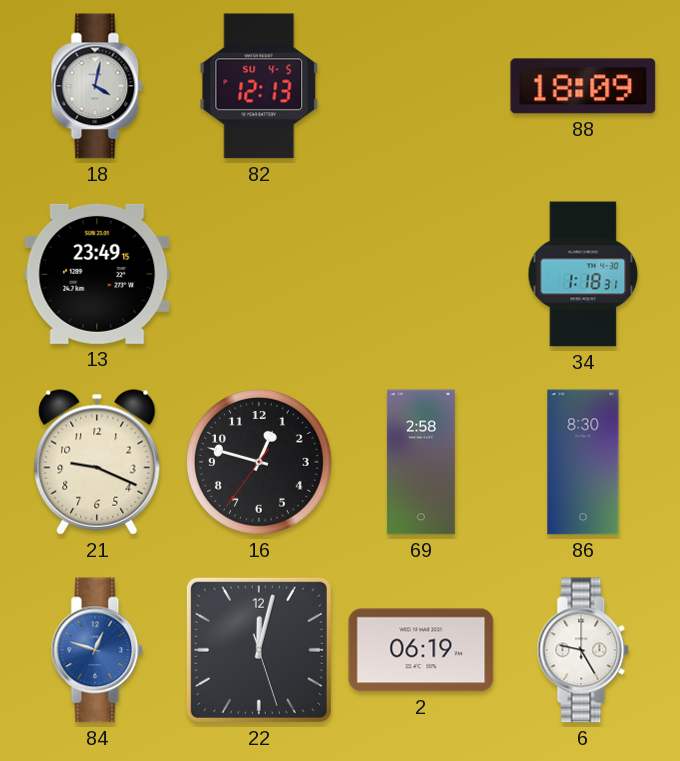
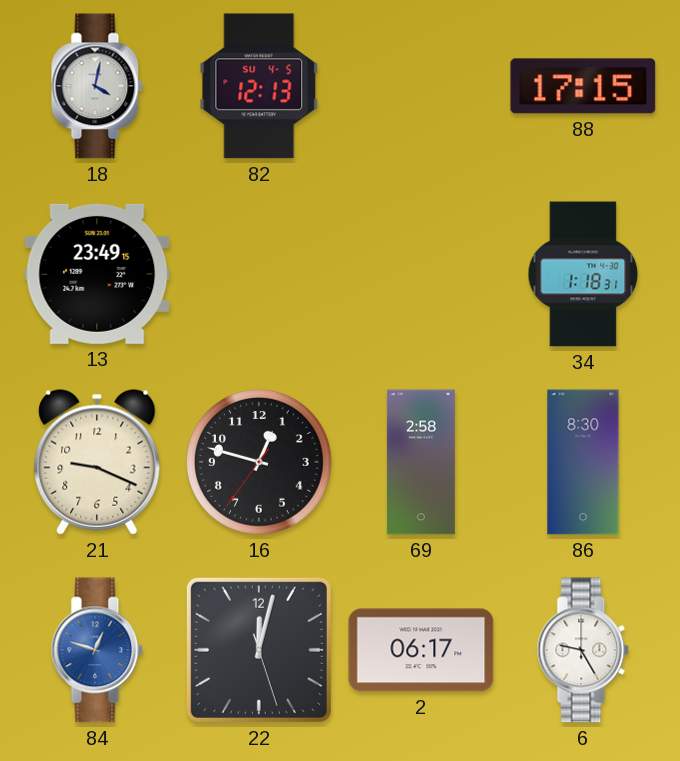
88: 18:09 -> 17:15 (583, 86)
2: 06:19 -> 06:17 (421, 650)
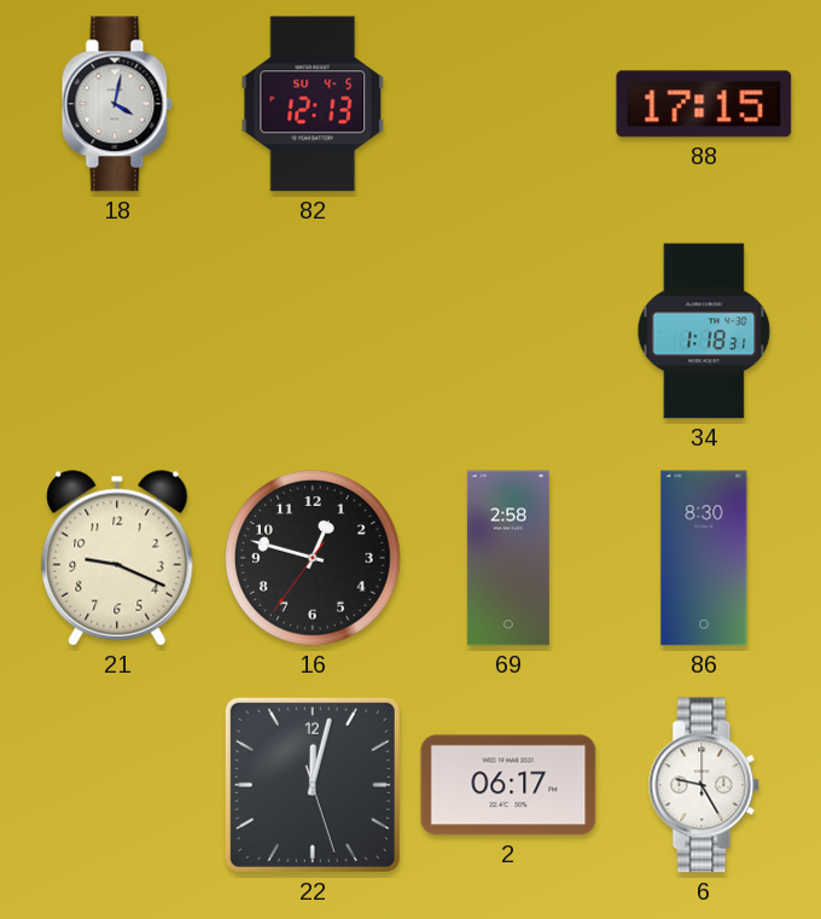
13: 23:49 -> none (97, 274)
84: 12:48 -> none (97, 650)
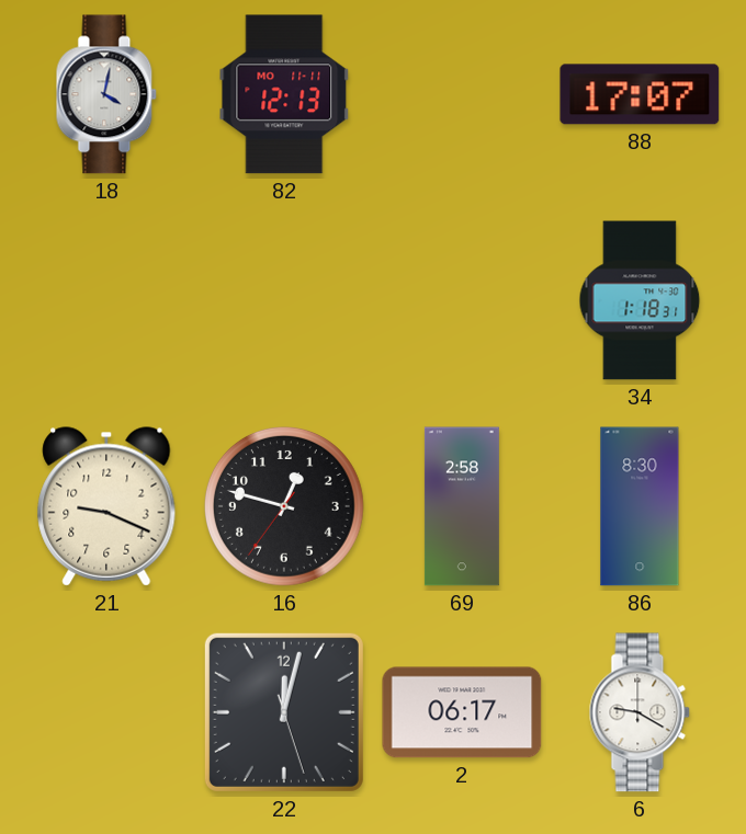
82 date: SU 4-5 -> MO 11-11 (284, 94)
88: 17:15 -> 17:07 (640, 94)
6: 9:25 -> 9:20 (640, 712)
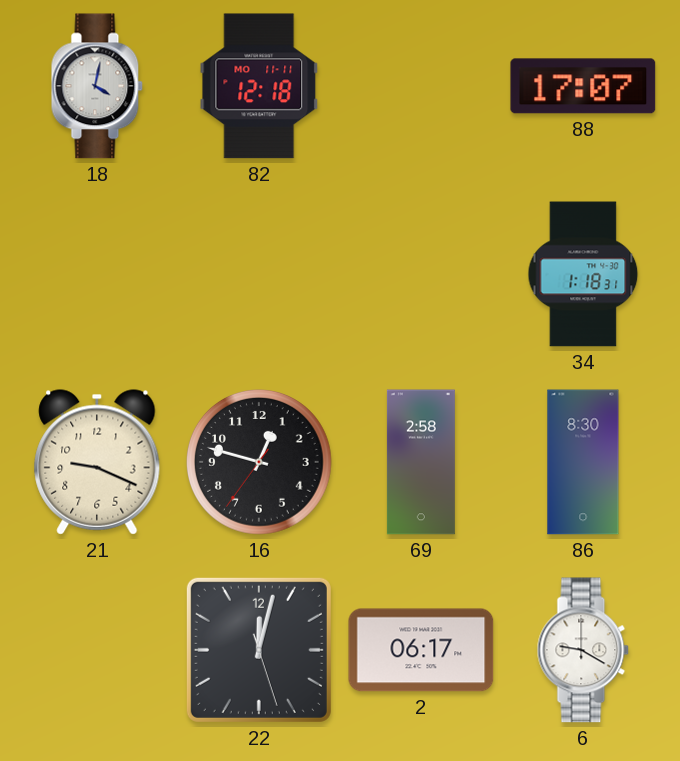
82: 12:13 -> 12:18 (259, 86)
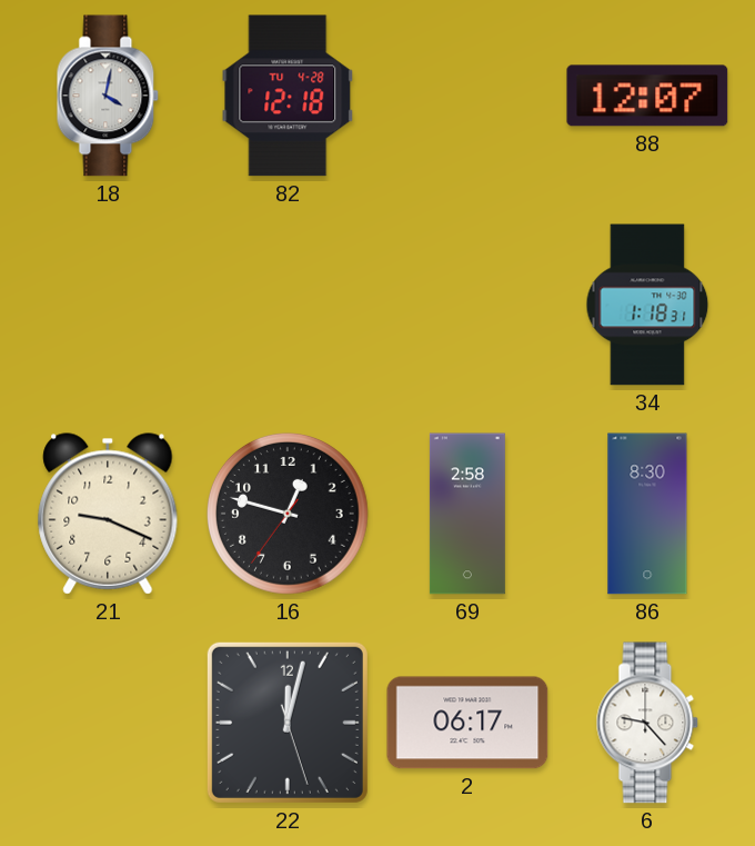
82 date: MO 11-11 -> TU 4-28 (288, 96)
88: 17:07 -> 12:07 (647, 96)
6: 9:20 -> 9:23 (647, 723)
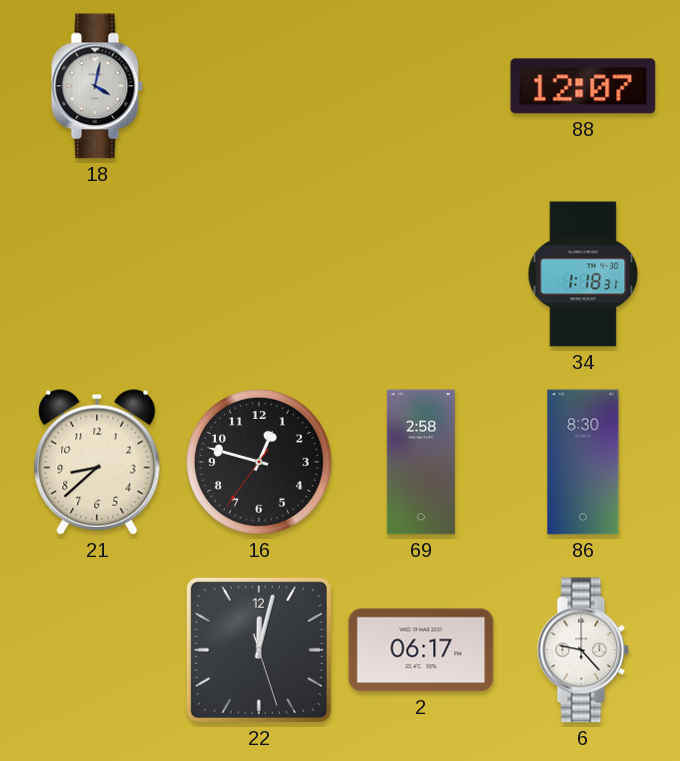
82: 12:18 -> none (288, 96)
21: 9:19 -> 8:38 (97, 462)
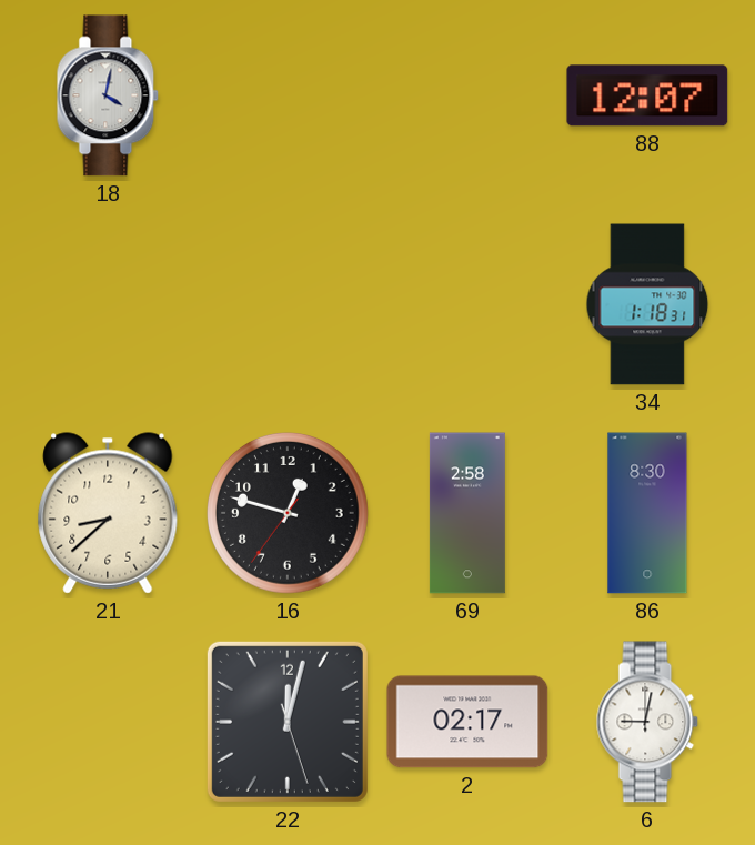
2: 06:17 -> 02:17 (467, 722)
6: 9:23 -> 9:02 (647, 722)
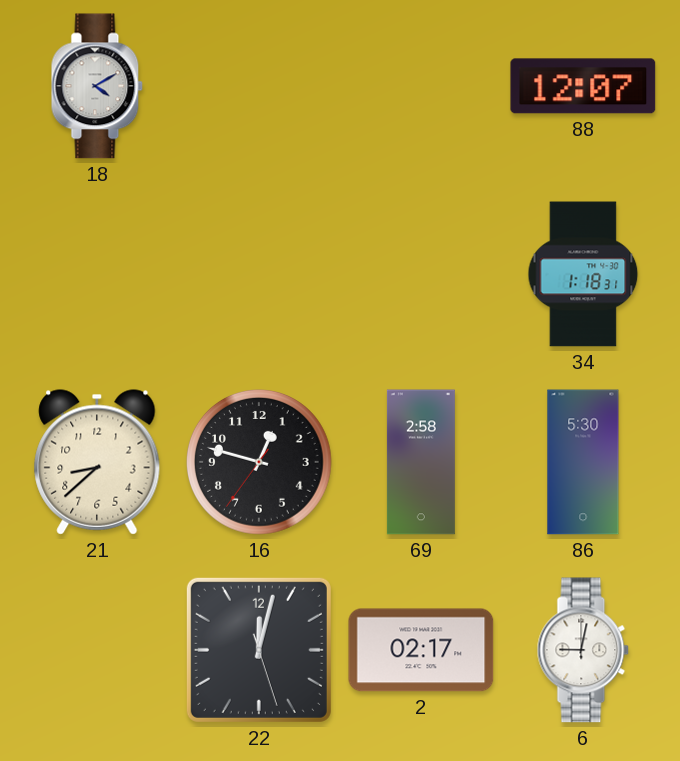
18: 4:02 -> 4:10 (97, 86)
86: 8:30 -> 5:30 (583, 462)
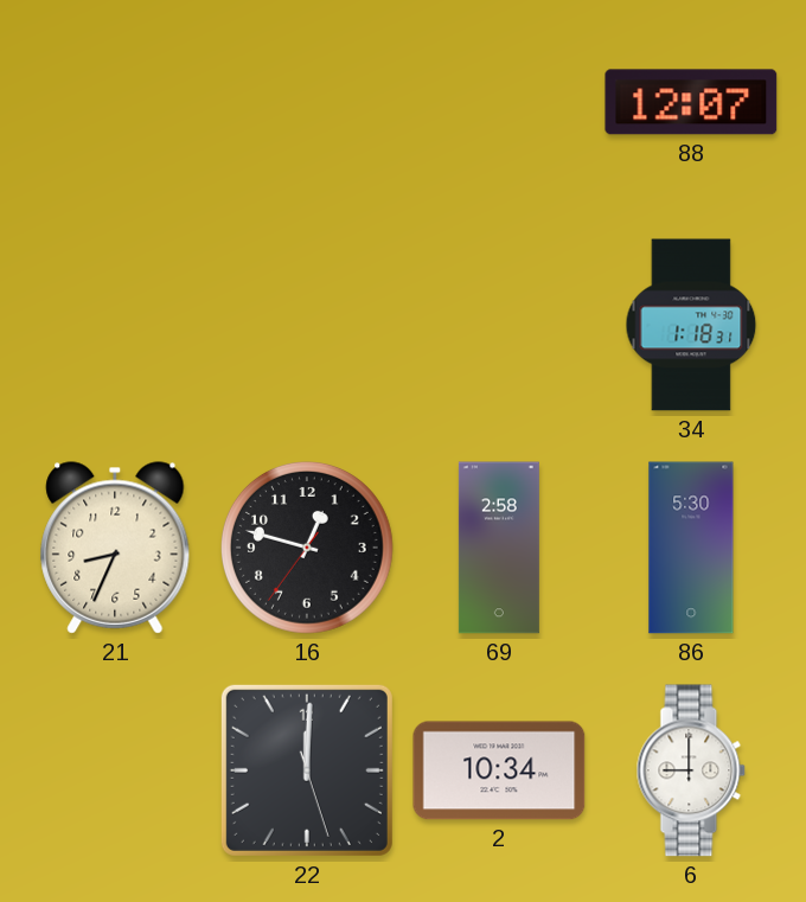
18: 4:10 -> none (97, 86)
21: 8:38 -> 8:34 (115, 548)
22: 12:02 -> 12:00 (307, 770)
2: 02:17 -> 10:34 (499, 770)
6: 9:02 -> 9:00 (691, 770)
